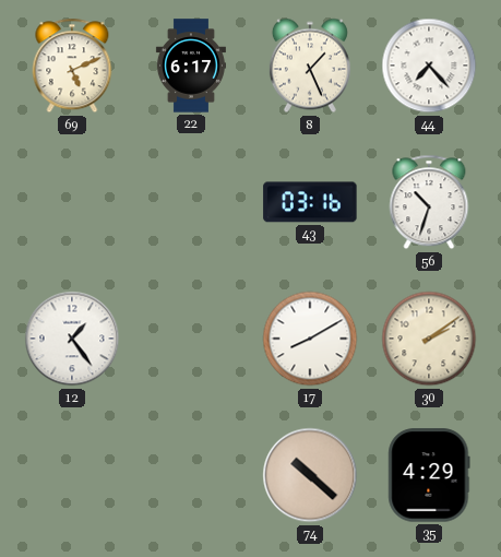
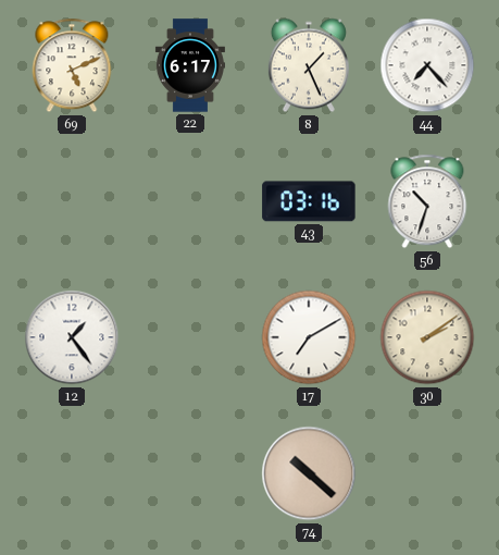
17: 8:10 -> 7:10 (309, 337)
35: 4:29 -> none (429, 475)
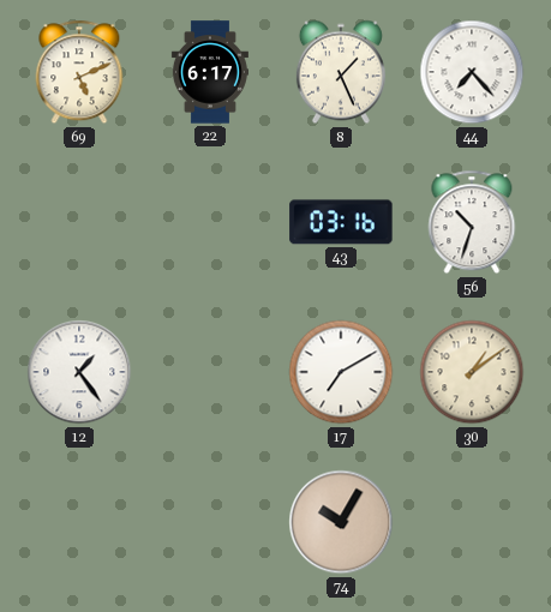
30: 2:09 -> 1:09 (472, 372)
74: 10:22 -> 10:05 (341, 522)
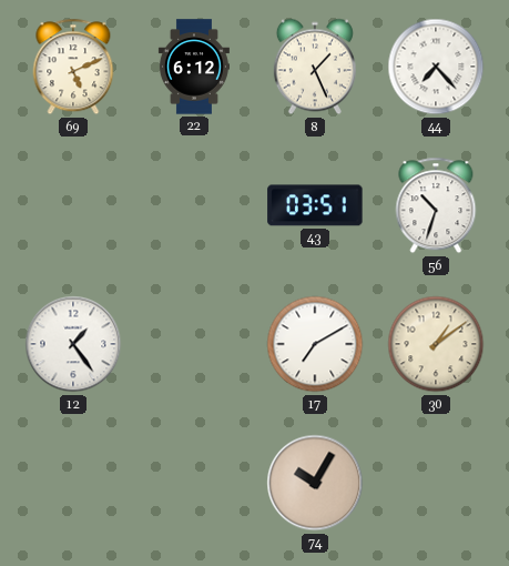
22: 6:17 -> 6:12 (194, 67)
43: 03:16 -> 03:51 (315, 205)
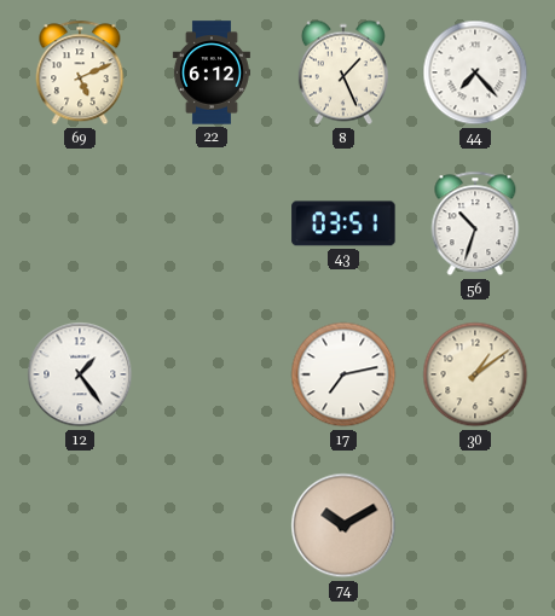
17: 7:10 -> 7:13 (343, 374)
74: 10:05 -> 10:10 (343, 525)
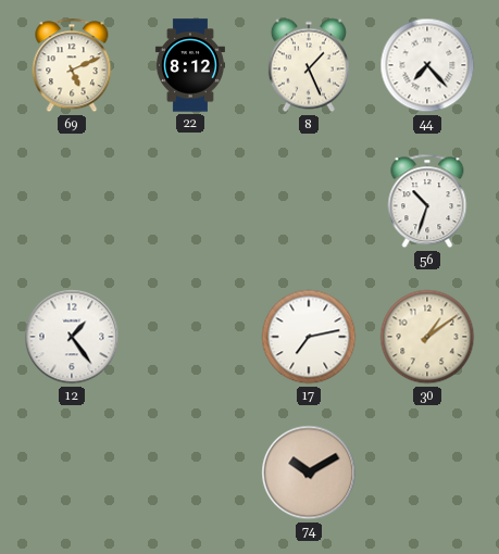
22: 6:12 -> 8:12 (190, 65)
43: 03:51 -> none (343, 223)
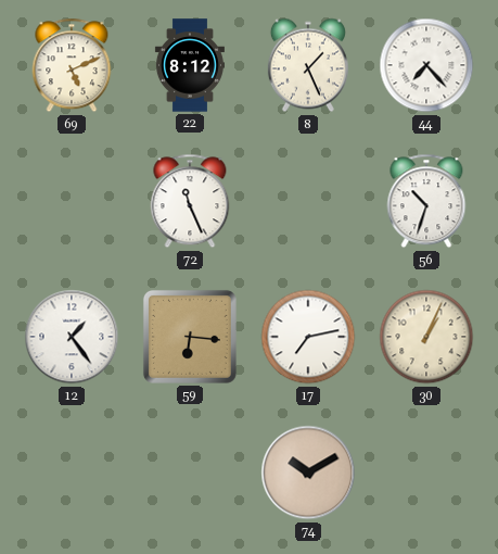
72: none -> 11:26 (190, 201)
59: none -> 6:16 (190, 337)
30: 1:09 -> 1:04 (426, 337)
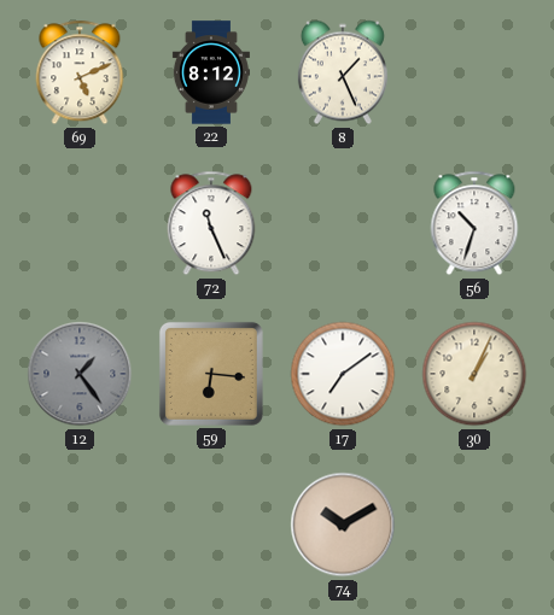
44: 7:23 -> none (426, 65)
12 dial: white -> grey (80, 374)
17: 7:13 -> 7:09 (343, 374)
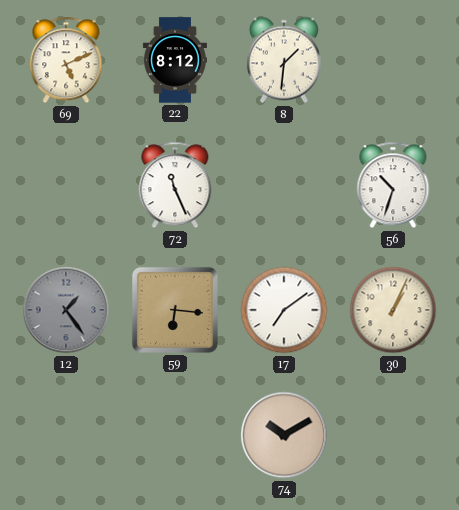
8: 1:26 -> 1:31 (284, 60)
